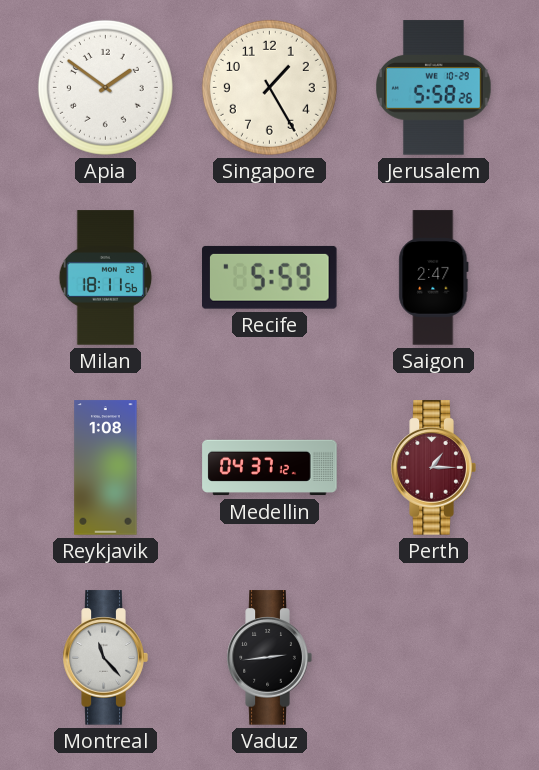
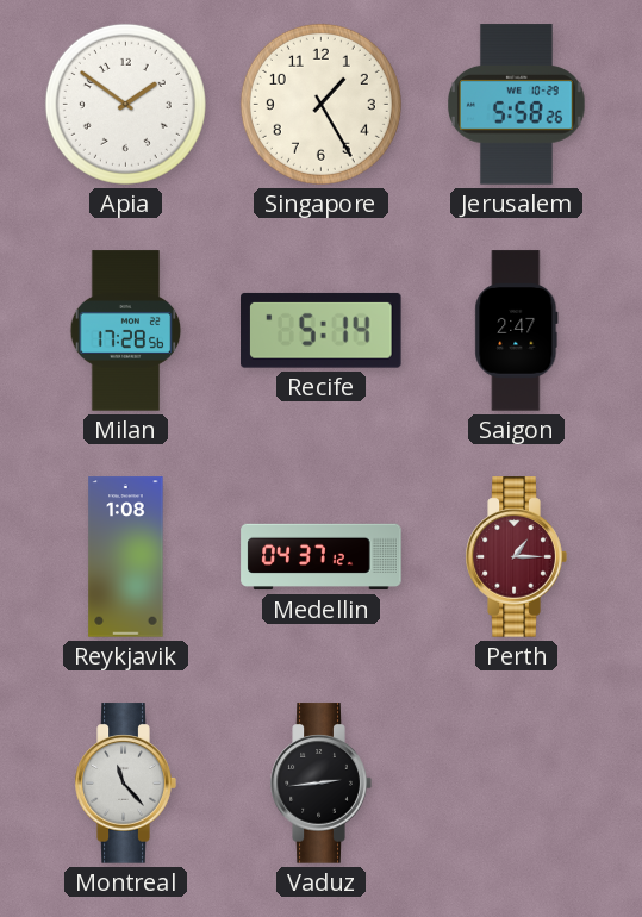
Milan: 18:11 -> 17:28 (126, 331)
Recife: 5:59 -> 5:14 (322, 330)
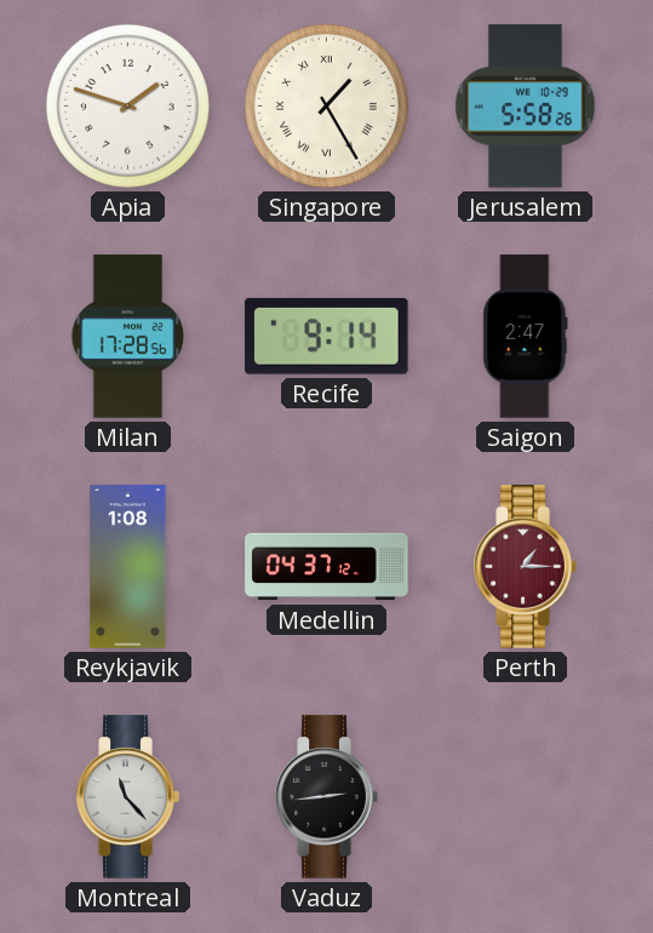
Apia: 1:51 -> 1:48 (127, 105)
Singapore numerals: Arabic -> Roman (326, 105)
Recife: 5:14 -> 9:14 (327, 336)
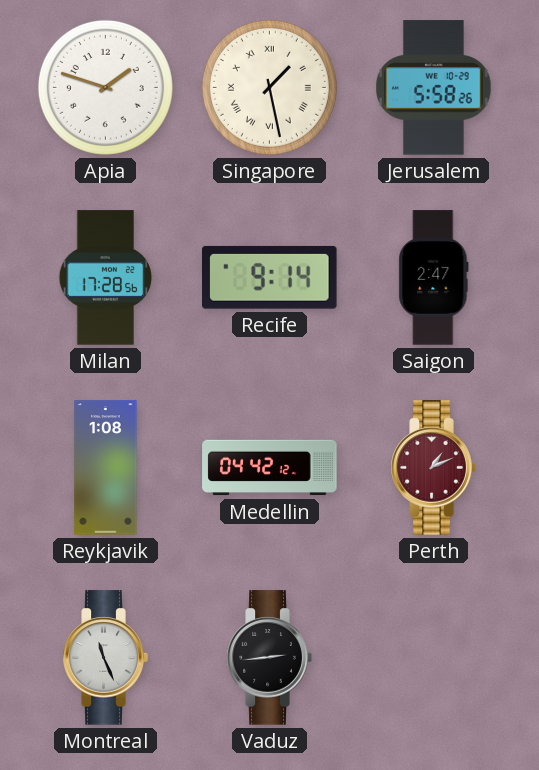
Singapore: 1:25 -> 1:28 (269, 87)
Medellin: 04:37 -> 04:42 (270, 468)
Perth: 1:15 -> 1:11 (433, 468)
Montreal: 11:23 -> 11:26 (105, 658)
